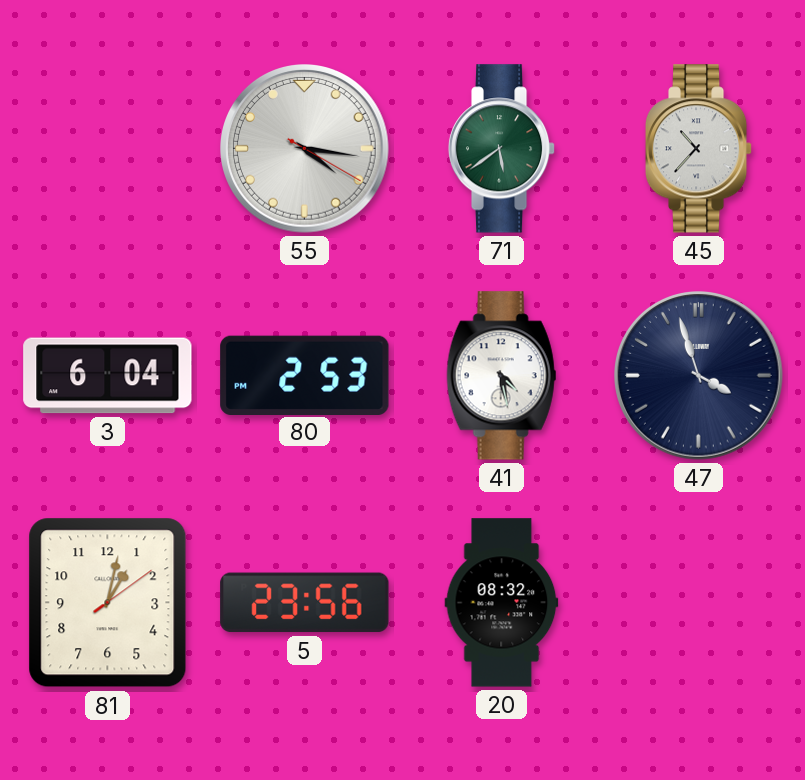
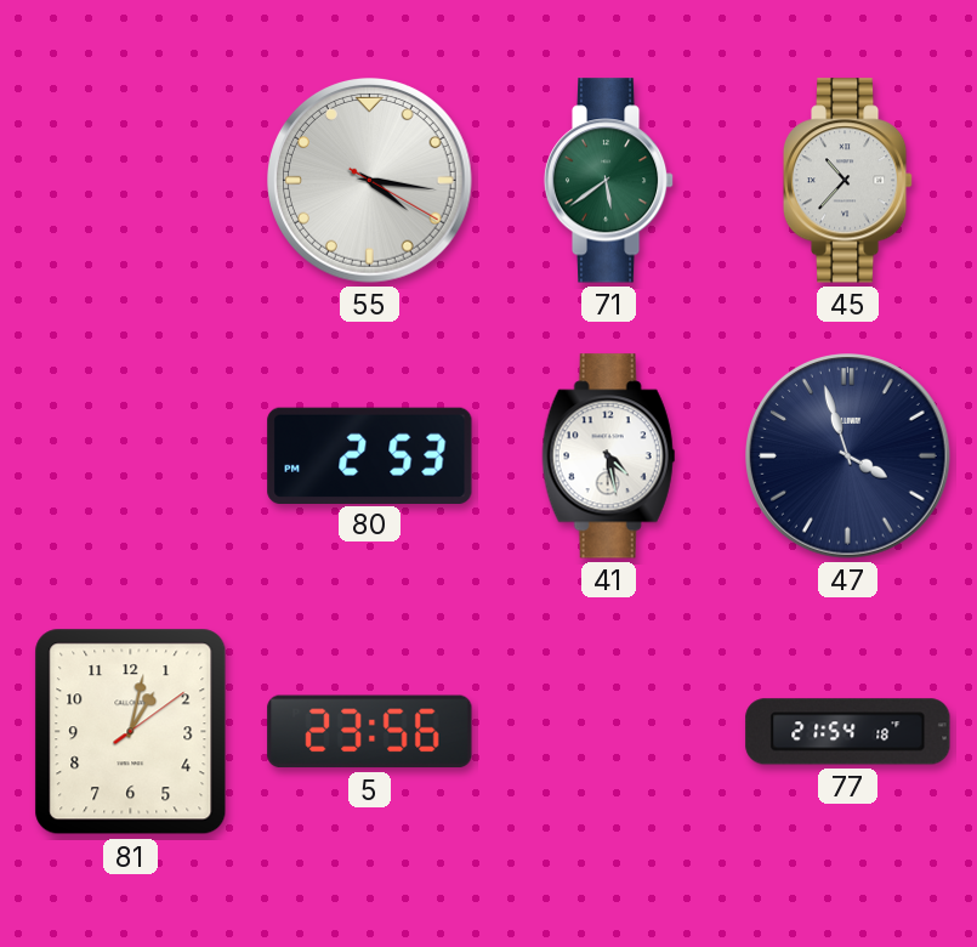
3: 6:04 -> none (108, 376)
20: 08:32 -> none (502, 603)
77: none -> 21:54 (848, 732)
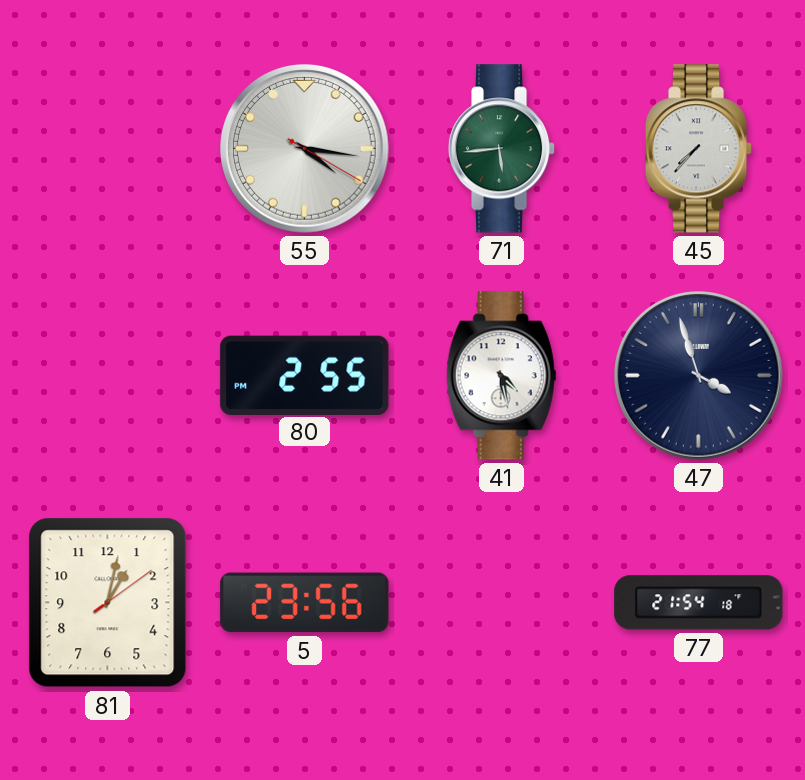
71: 5:39 -> 5:44 (502, 149)
45: 10:37 -> 7:37 (699, 149)
80: 2:53 -> 2:55 (305, 375)
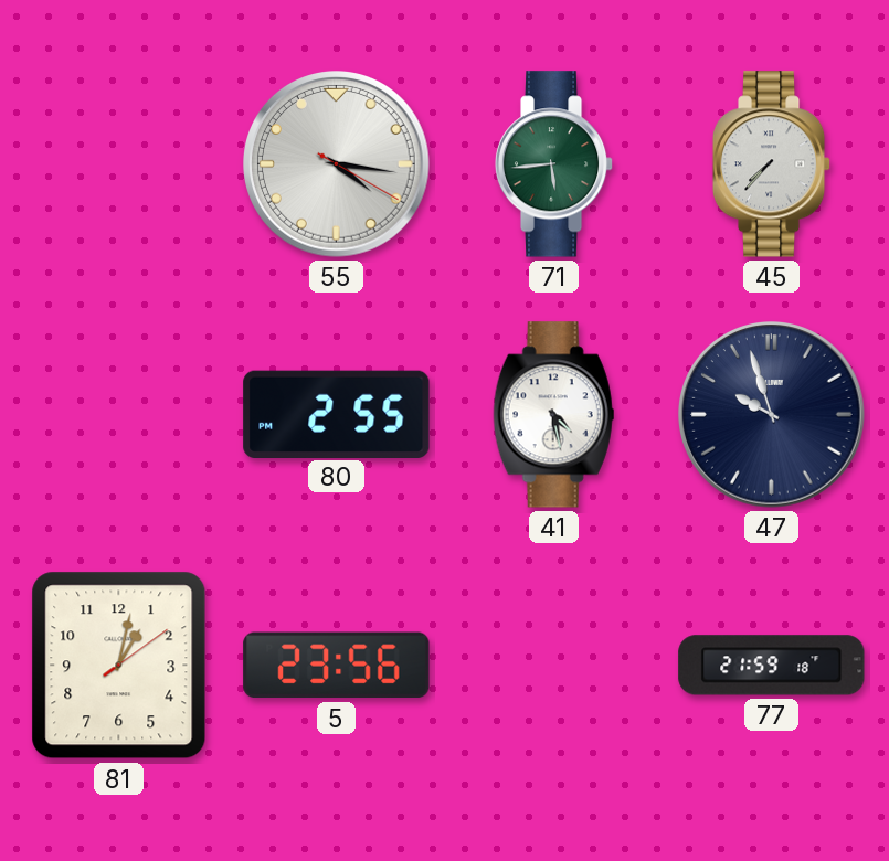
47: 3:57 -> 9:57 (772, 415)
77: 21:54 -> 21:59 (772, 666)
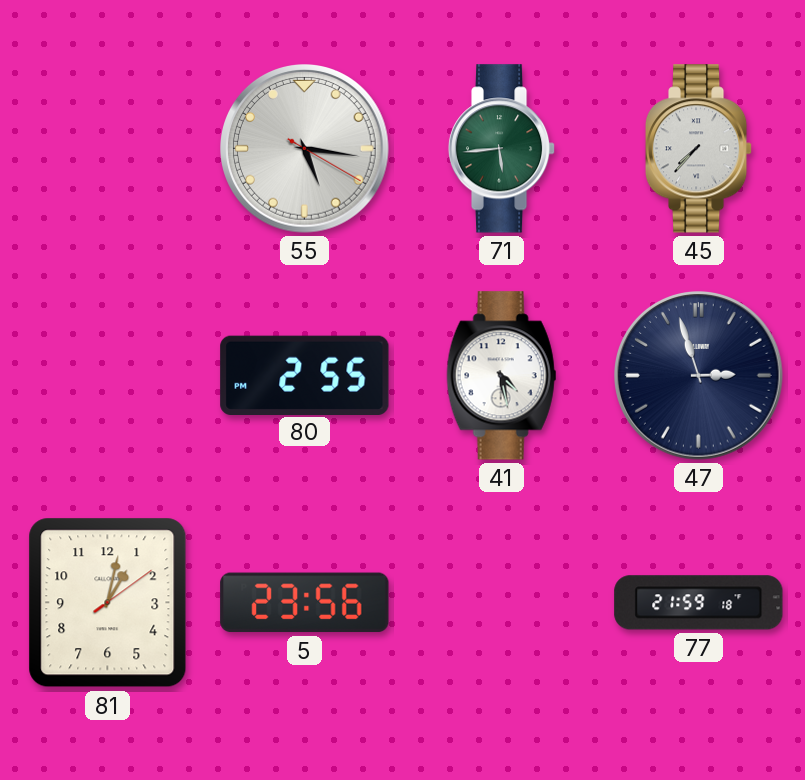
55: 4:16 -> 5:16 (305, 149)
47: 9:57 -> 2:57 (699, 376)
